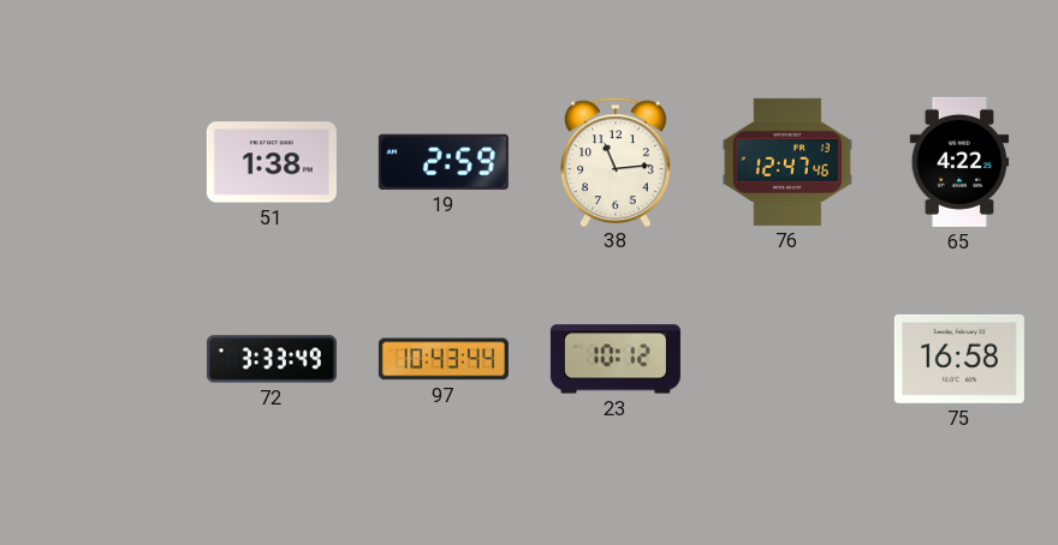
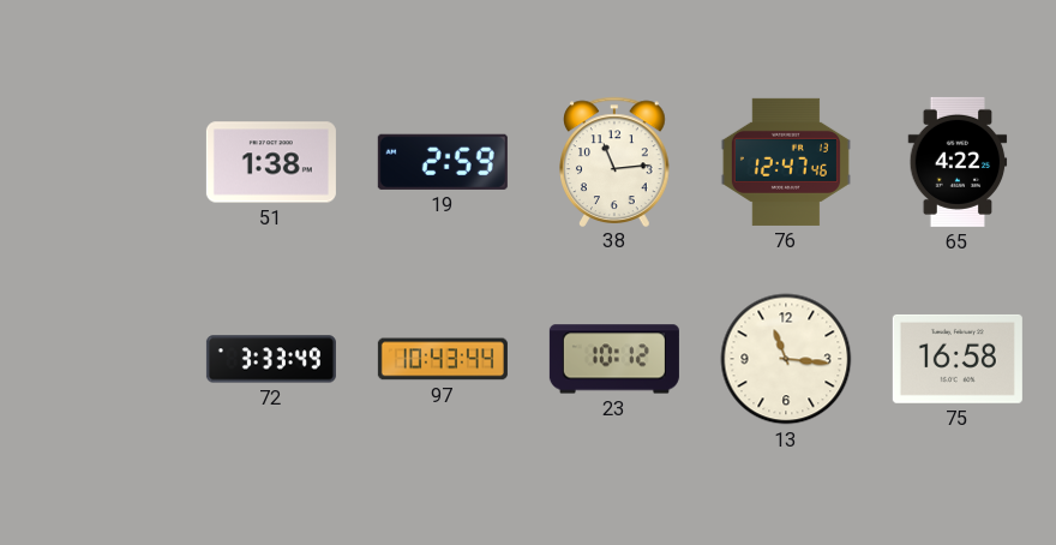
13: none -> 11:16 (786, 359)
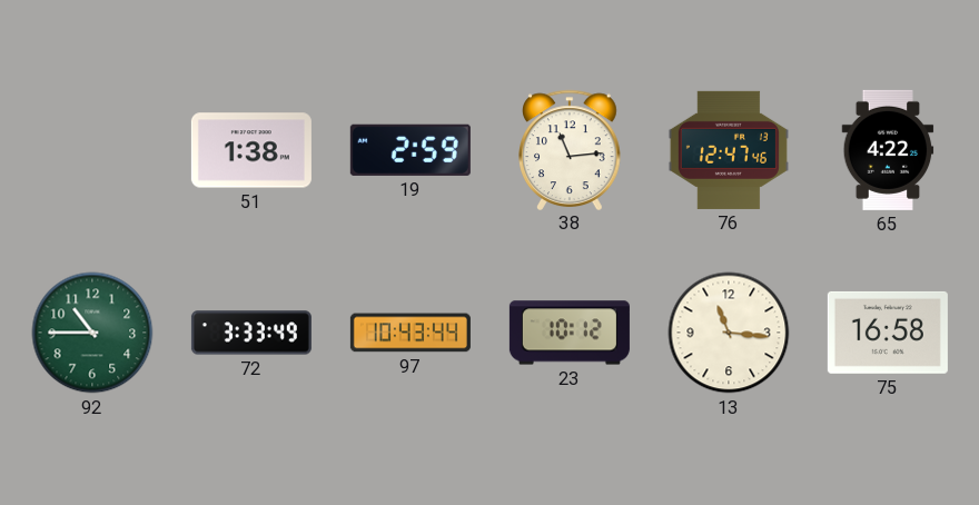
92: none -> 10:45 (92, 333)
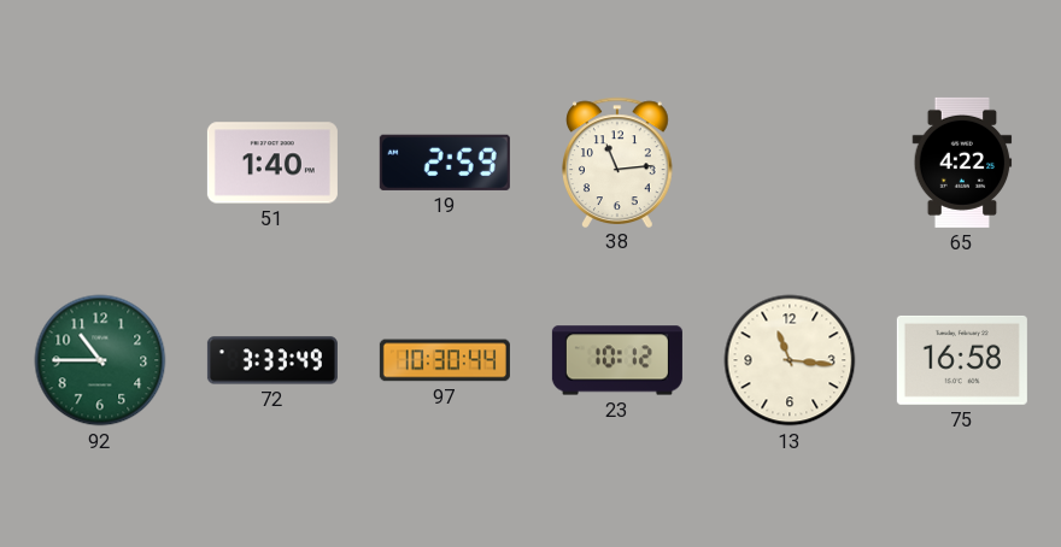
51: 1:38 -> 1:40 (272, 163)
76: 12:47 -> none (729, 150)
97: 10:43 -> 10:30 (445, 360)
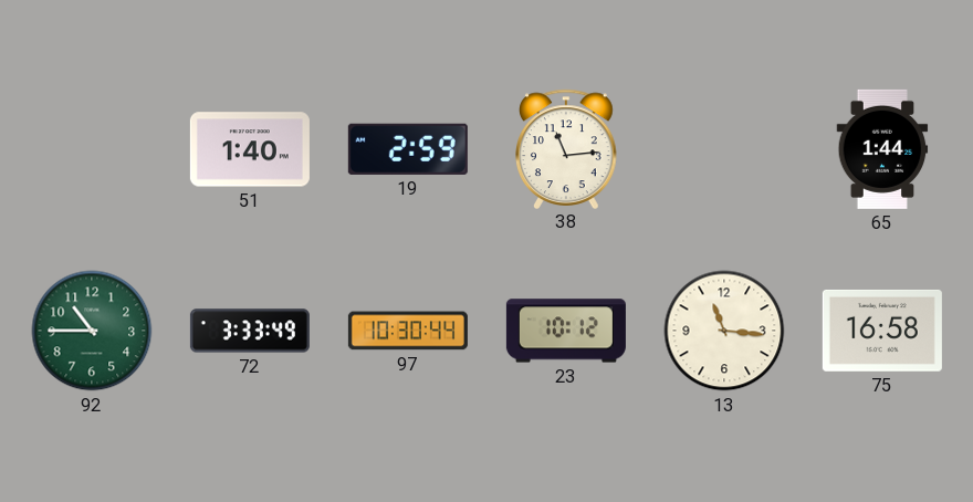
65: 4:22 -> 1:44 (882, 149)
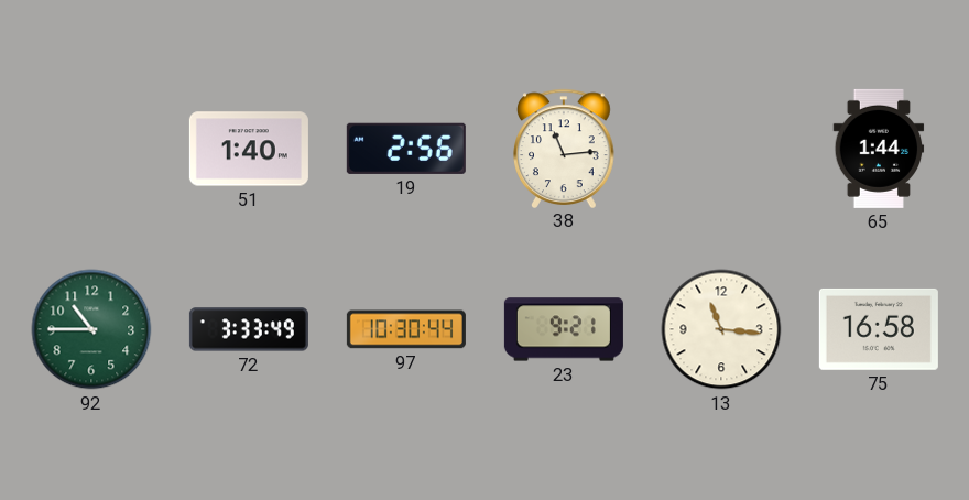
19: 2:59 -> 2:56 (406, 149)
23: 10:12 -> 9:21 (564, 329)
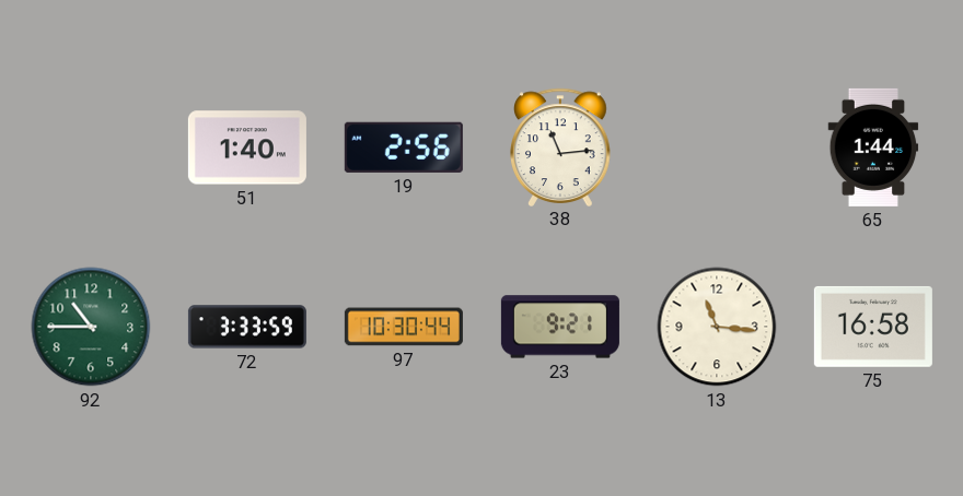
72: 3:33:49 -> 3:33:59 (247, 327)
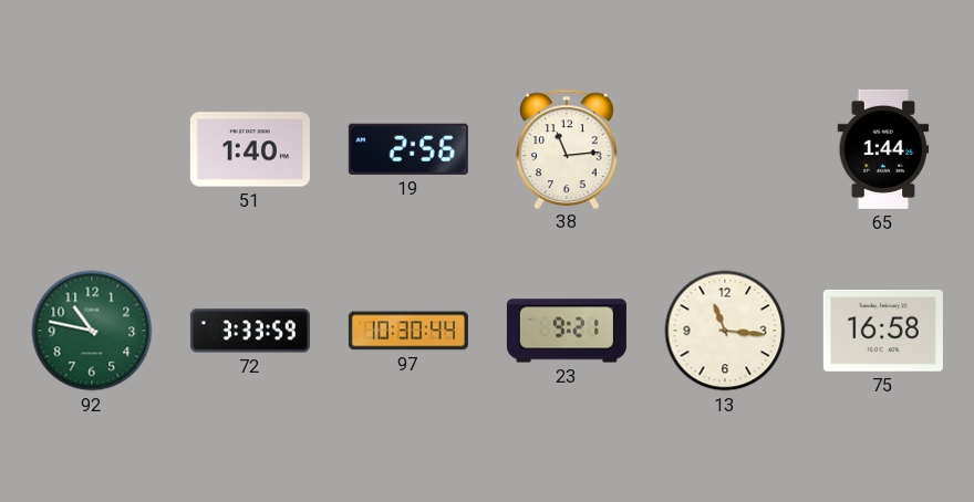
92: 10:45 -> 10:47 (92, 331)
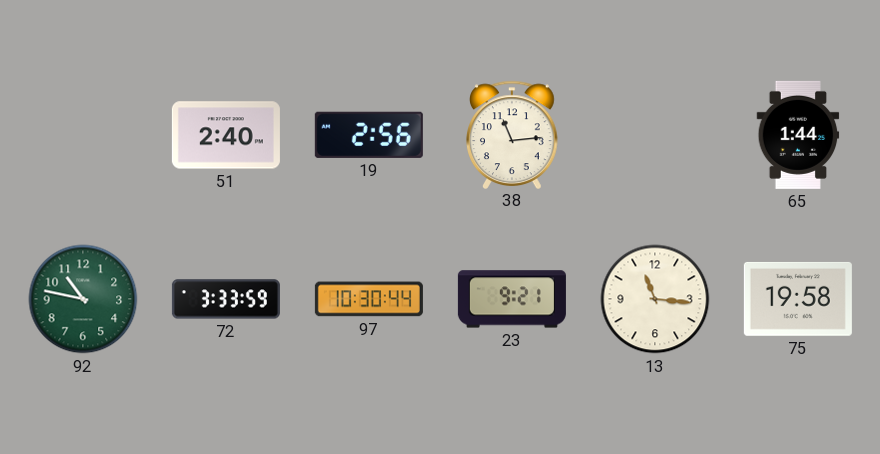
51: 1:40 -> 2:40 (226, 135)
75: 16:58 -> 19:58 (798, 299)
